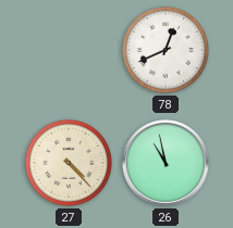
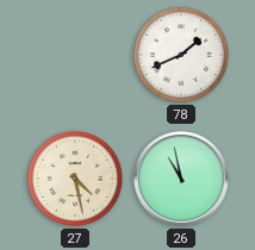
78: 12:41 -> 1:41 (181, 55)
27: 4:23 -> 4:28 (75, 179)
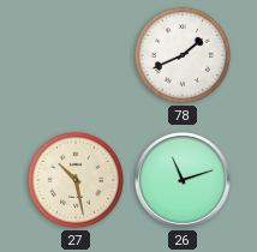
27: 4:28 -> 10:28 (76, 180)
26: 10:58 -> 11:12 (184, 181)
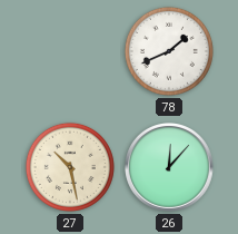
26: 11:12 -> 12:07 (170, 168)
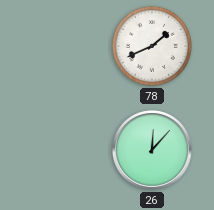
27: 10:28 -> none (70, 167)
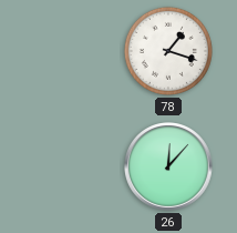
78: 1:41 -> 1:18 (168, 51)
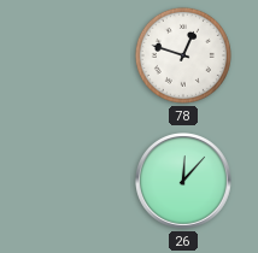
78: 1:18 -> 12:48 (183, 55)
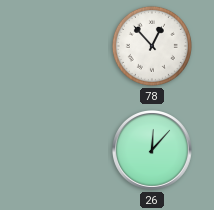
78: 12:48 -> 12:53 (152, 46)
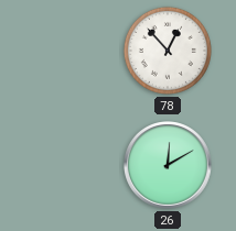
26: 12:07 -> 12:10 (169, 166)
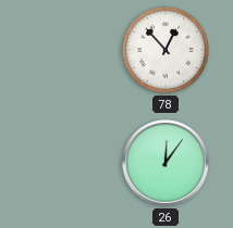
26: 12:10 -> 12:06 (167, 164)
